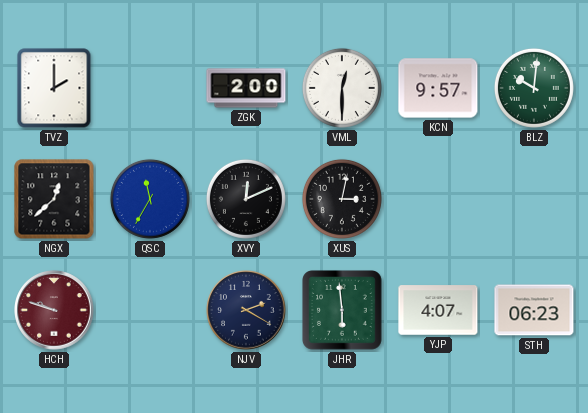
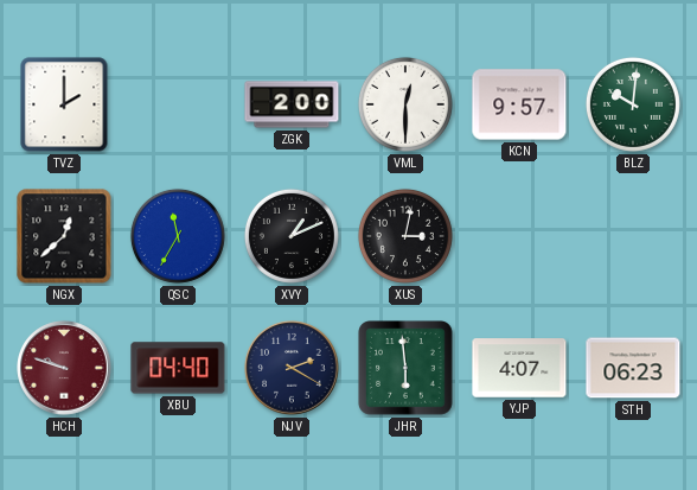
XVY: 12:11 -> 1:11 (292, 236)
XBU: none -> 04:40 (178, 368)
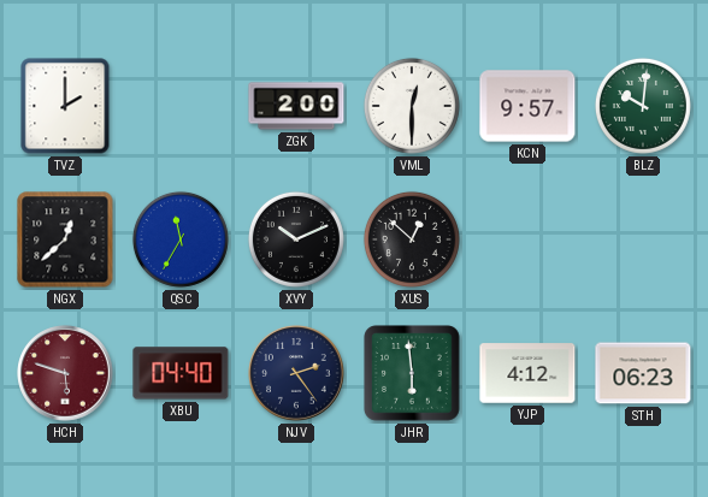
XVY: 1:11 -> 10:11 (296, 239)
XUS: 3:02 -> 12:52 (412, 239)
HCH: 9:48 -> 5:48 (65, 373)
NJV: 2:20 -> 2:24 (296, 373)
YJP: 4:07 -> 4:12 (527, 373)
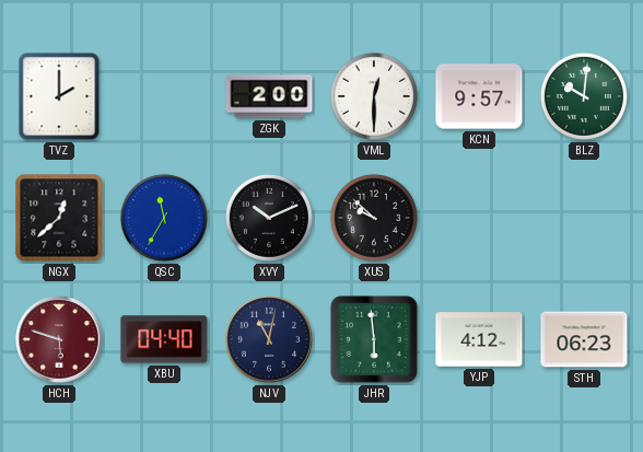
XUS: 12:52 -> 9:52 (374, 218)
NJV: 2:24 -> 11:02 (269, 339)
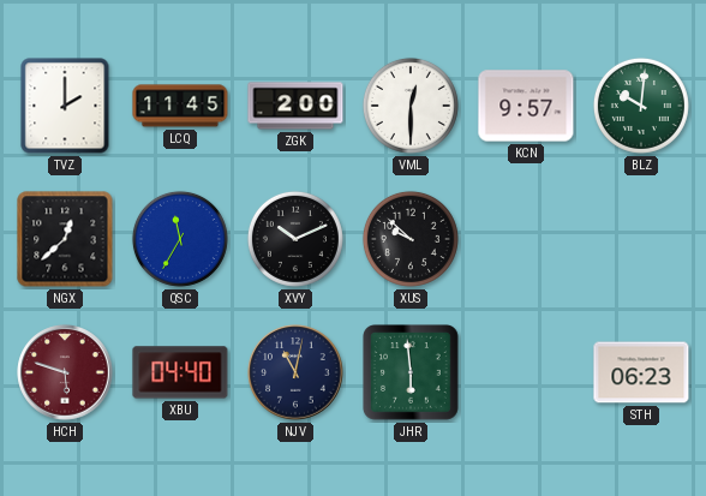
LCQ: none -> 11:45 (180, 106)
YJP: 4:12 -> none (479, 339)
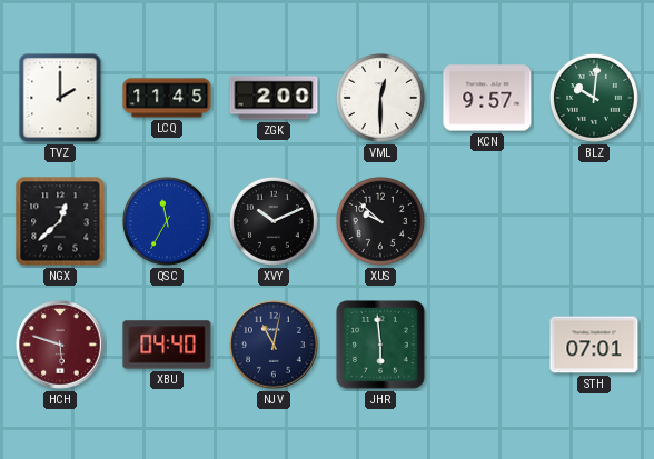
STH: 06:23 -> 07:01 (594, 345)
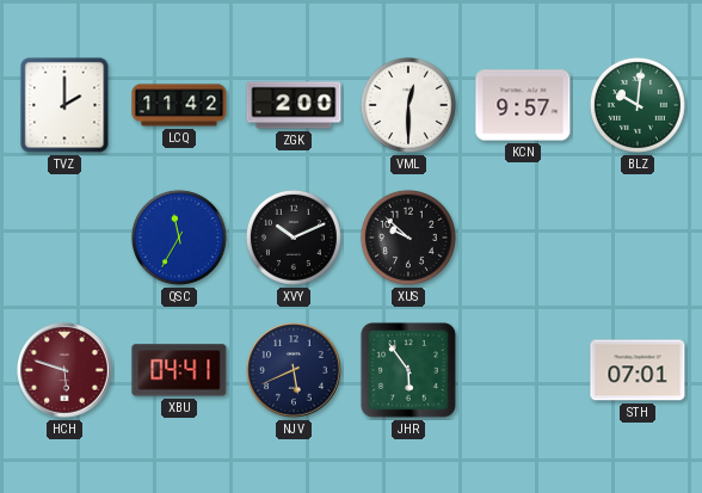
LCQ: 11:45 -> 11:42 (179, 105)
NGX: 12:38 -> none (60, 221)
XBU: 04:40 -> 04:41 (179, 370)
NJV: 11:02 -> 5:41 (294, 370)
JHR: 5:59 -> 5:54 (410, 371)
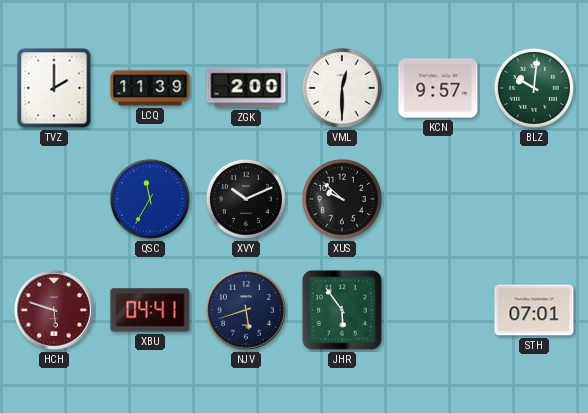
LCQ: 11:42 -> 11:39 (150, 88)
NJV: 5:41 -> 5:42 (246, 310)
